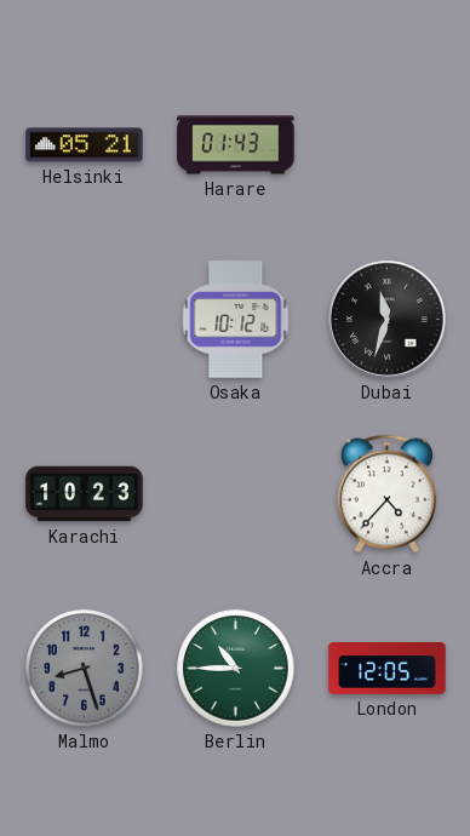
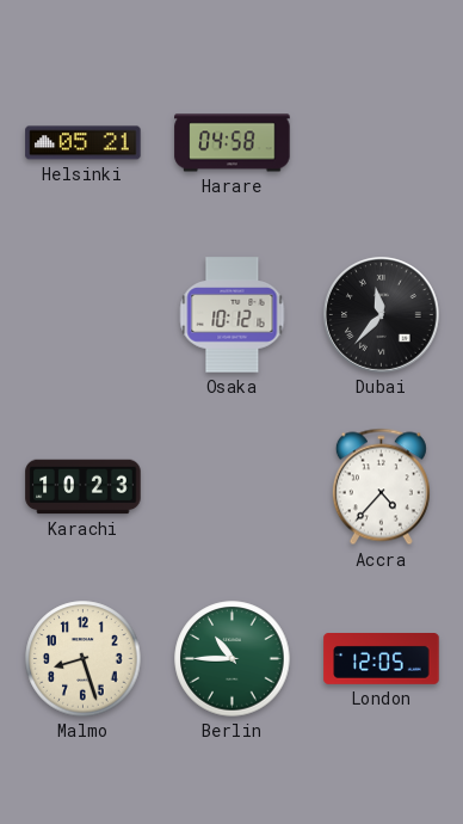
Harare: 01:43 -> 04:58 (233, 143)
Dubai: 11:33 -> 11:37 (382, 315)
Malmo dial: grey -> cream (84, 659)
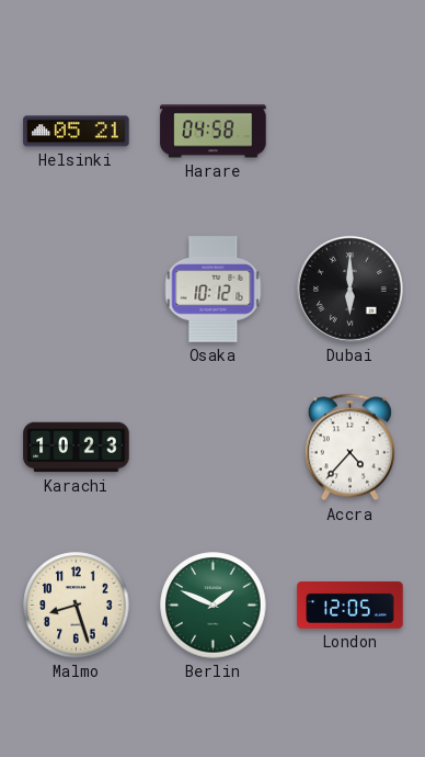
Dubai: 11:37 -> 6:00 (351, 290)
Berlin: 10:45 -> 1:49 (214, 606)
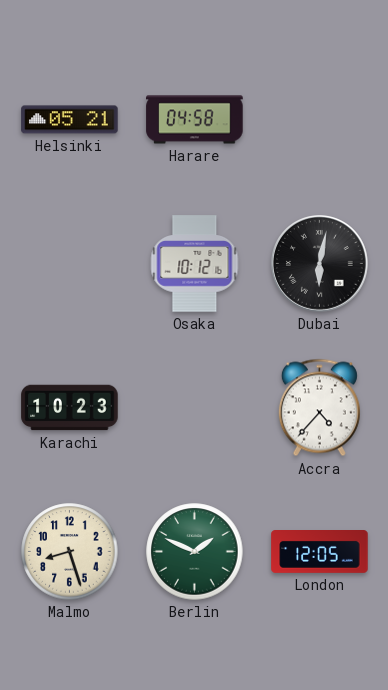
Dubai: 6:00 -> 6:02 (320, 264)
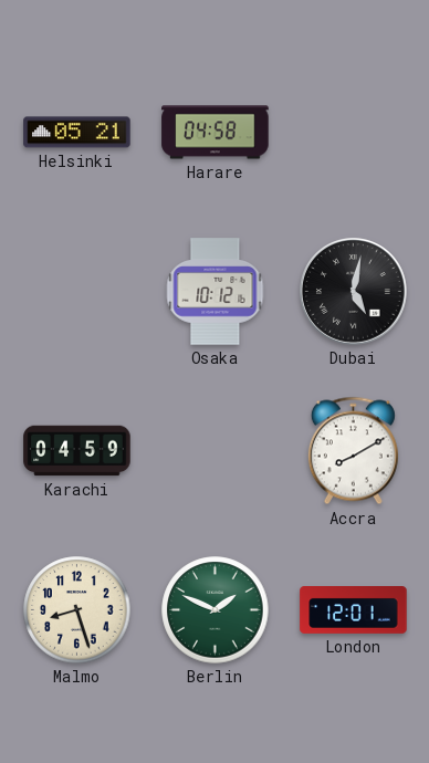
Dubai: 6:02 -> 5:02 (354, 292)
Karachi: 10:23 -> 04:59 (77, 451)
Accra: 4:37 -> 8:10 (353, 451)
London: 12:05 -> 12:01 (354, 610)
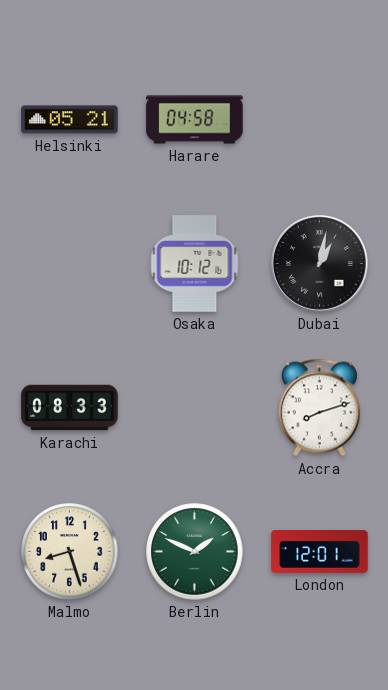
Dubai: 5:02 -> 1:02 (320, 264)
Karachi: 04:59 -> 08:33 (70, 408)
Accra: 8:10 -> 8:12 (319, 408)
